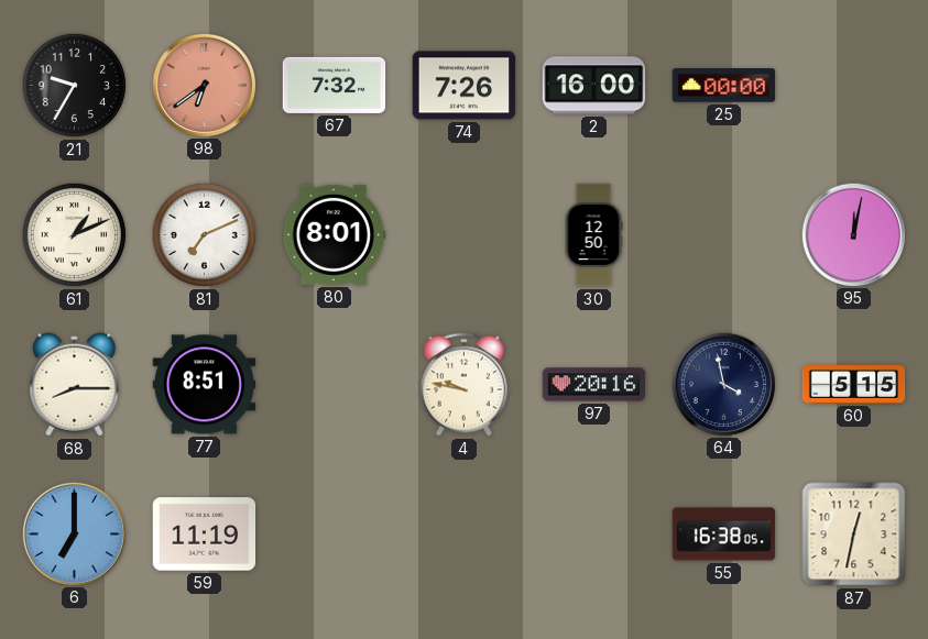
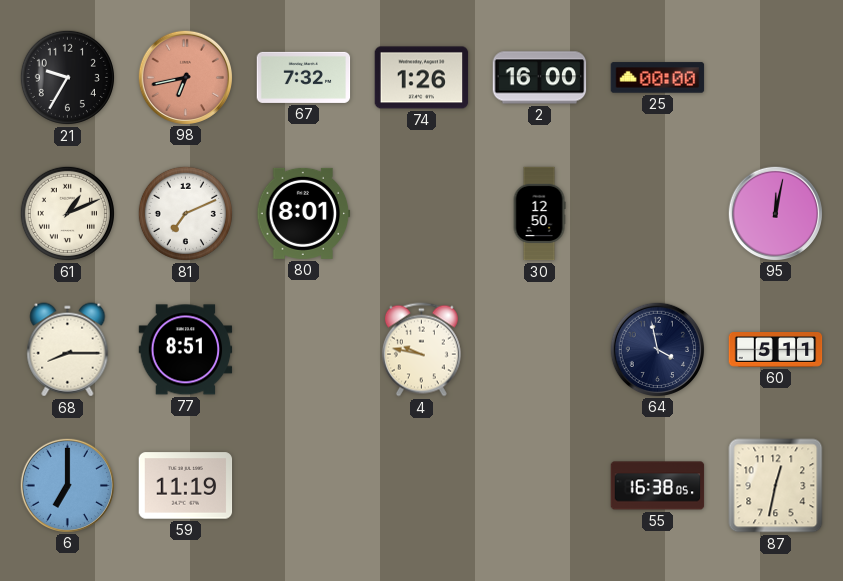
98: 6:39 -> 6:43 (185, 77)
74: 7:26 -> 1:26 (422, 78)
97: 20:16 -> none (594, 385)
60: 5:15 -> 5:11 (776, 350)
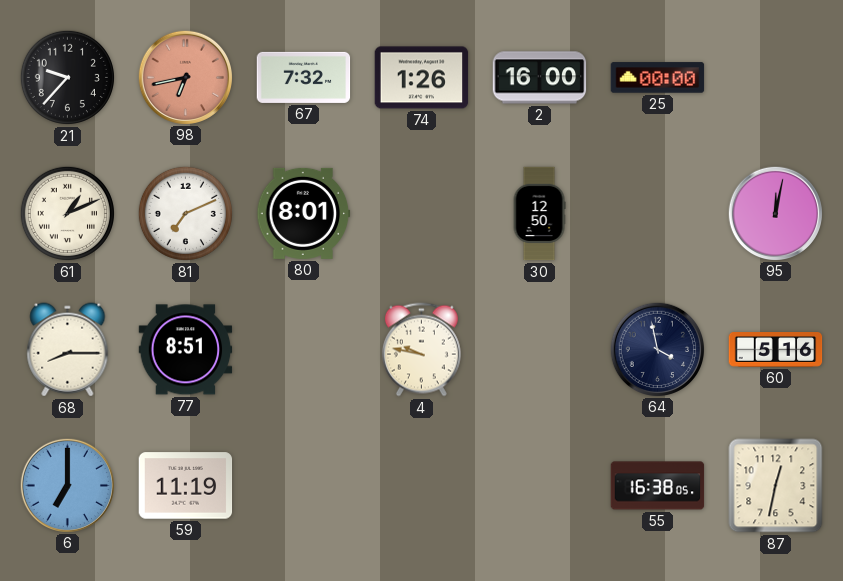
21: 9:35 -> 9:37 (67, 77)
60: 5:11 -> 5:16 (776, 350)
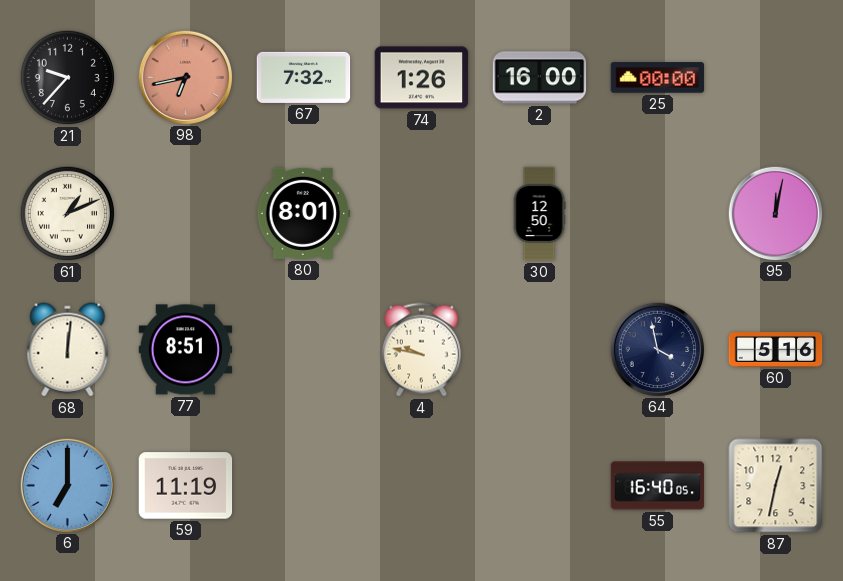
81: 7:11 -> none (185, 213)
68: 8:15 -> 12:01 (68, 350)
55: 16:38 -> 16:40 (658, 486)
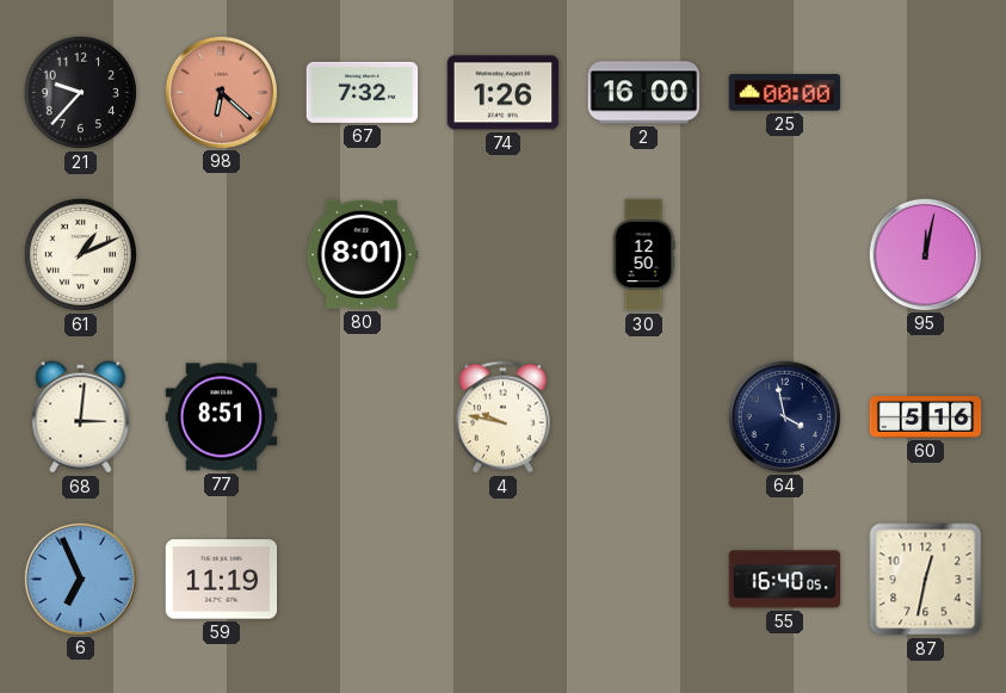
98: 6:43 -> 6:22 (221, 92)
68: 12:01 -> 3:01 (81, 417)
6: 7:00 -> 6:56 (80, 578)
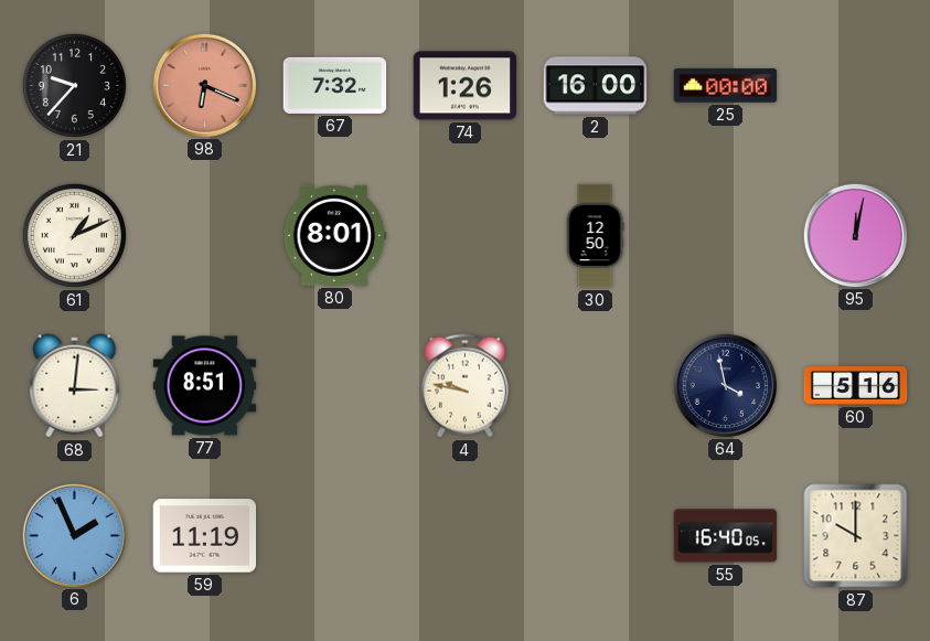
98: 6:22 -> 6:19 (204, 85)
6: 6:56 -> 1:56 (74, 535)
87: 12:32 -> 10:00 (856, 536)
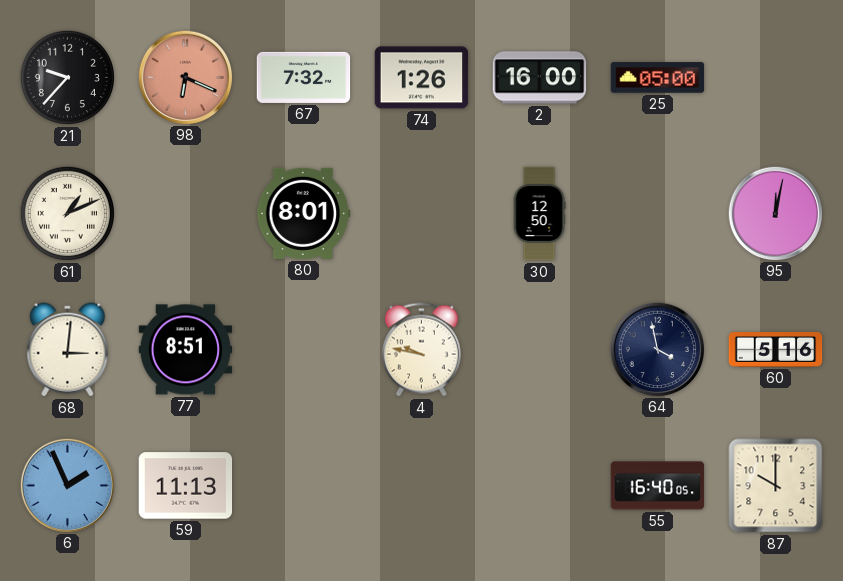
25: 00:00 -> 05:00 (658, 78)
59: 11:19 -> 11:13 (186, 486)
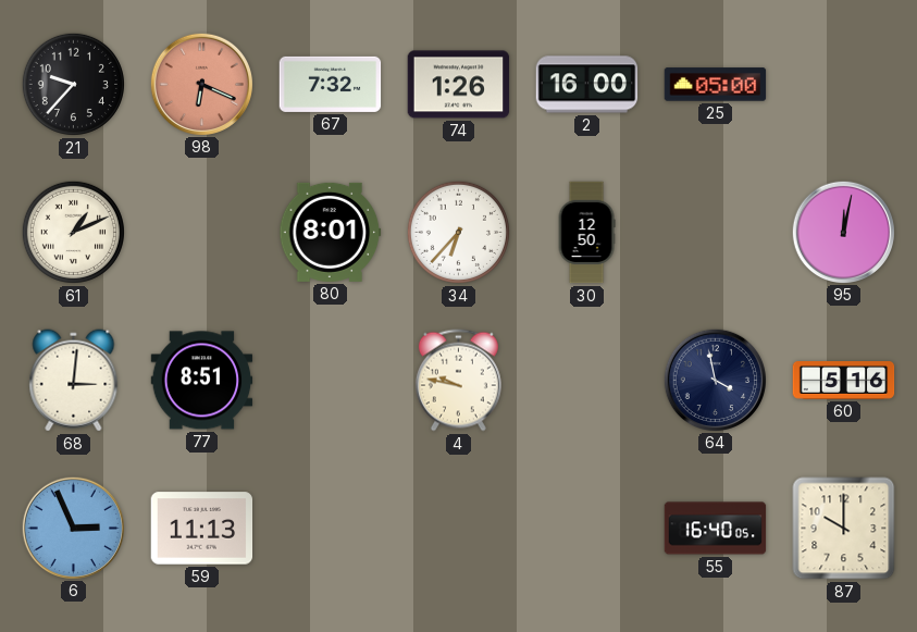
34: none -> 6:37 (458, 232)
6: 1:56 -> 2:56 (73, 528)
